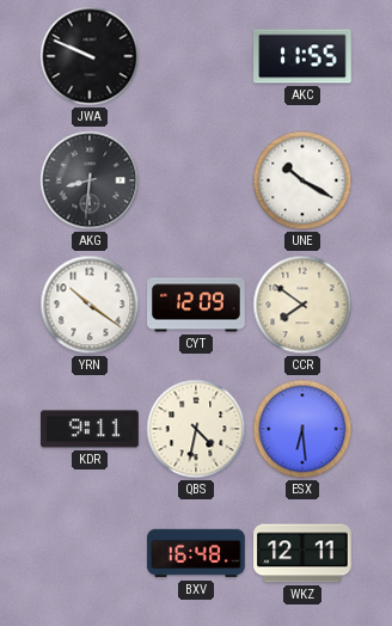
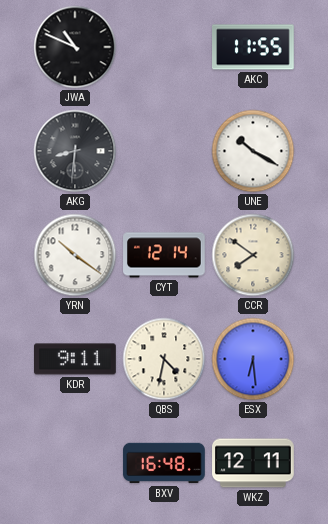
JWA: 9:49 -> 10:49 (75, 47)
CYT: 12:09 -> 12:14 (164, 255)
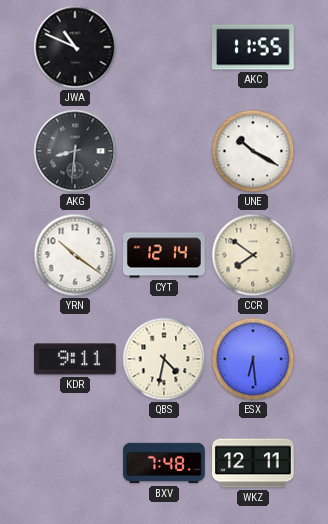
BXV: 16:48 -> 7:48 (164, 463)
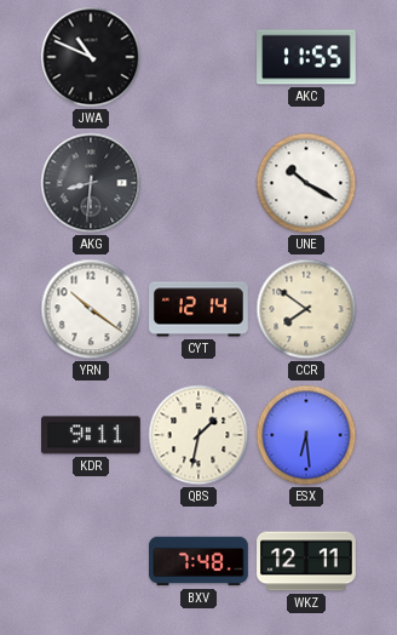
QBS: 4:32 -> 1:32 (198, 435)
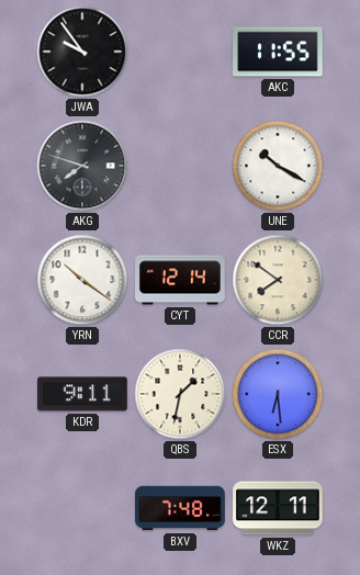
JWA: 10:49 -> 9:54 (82, 52)
AKG: 8:31 -> 7:48 (82, 166)
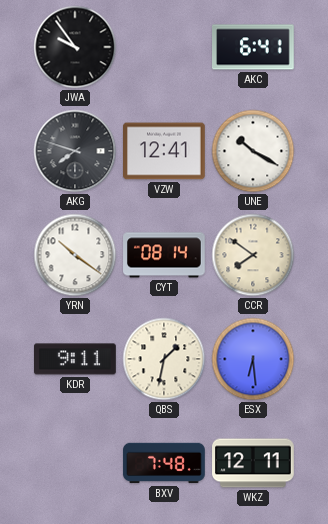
AKC: 11:55 -> 6:41 (254, 47)
VZW: none -> 12:41 (165, 151)
CYT: 12:14 -> 08:14 (164, 255)
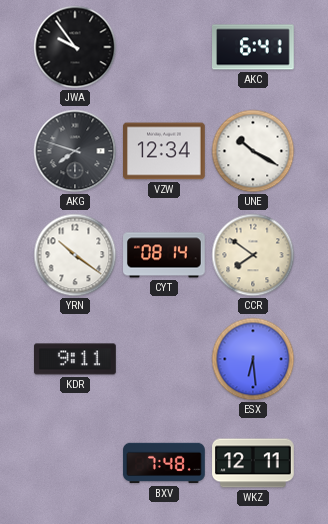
VZW: 12:41 -> 12:34 (165, 151)
QBS: 1:32 -> none (164, 359)
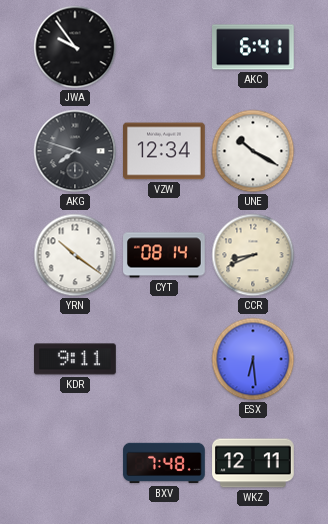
CCR: 7:51 -> 8:41 (253, 255)
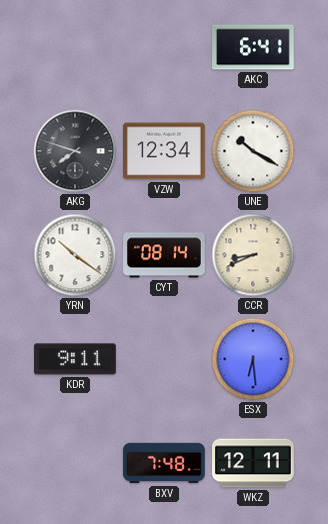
JWA: 9:54 -> none (75, 47)
